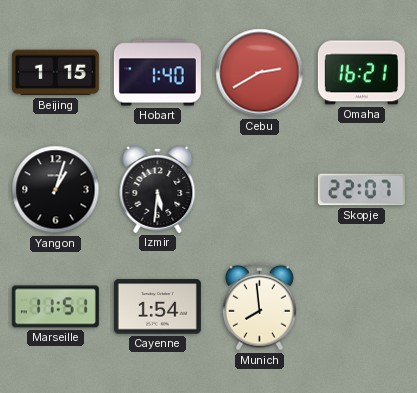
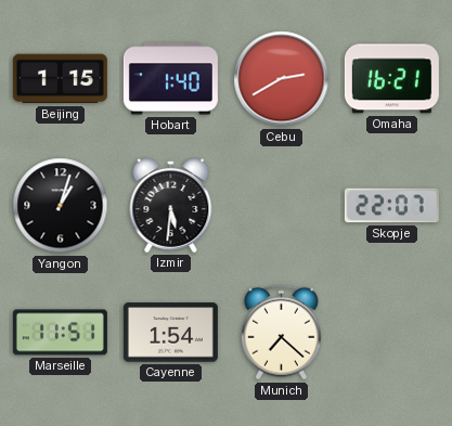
Munich: 7:59 -> 7:22 (281, 333)
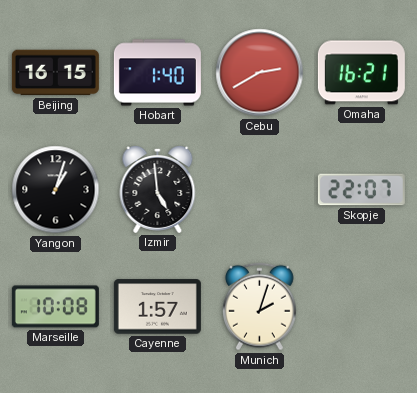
Beijing: 1:15 -> 16:15 (55, 73)
Izmir: 5:31 -> 4:59 (158, 190)
Marseille: 11:51 -> 10:08 (55, 307)
Cayenne: 1:54 -> 1:57 (157, 307)
Munich: 7:22 -> 2:03 (259, 307)
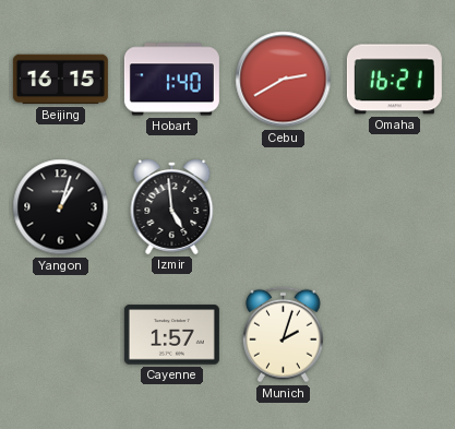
Skopje: 22:07 -> none (361, 190)
Marseille: 10:08 -> none (55, 307)
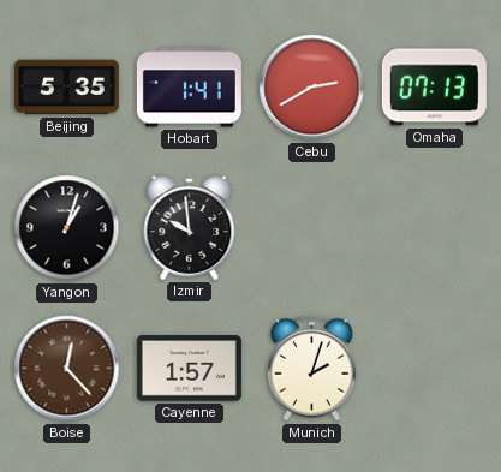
Beijing: 16:15 -> 5:35 (66, 88)
Hobart: 1:40 -> 1:41 (189, 88)
Omaha: 16:21 -> 07:13 (434, 88)
Izmir: 4:59 -> 9:59 (190, 228)
Boise: none -> 12:23 (67, 369)
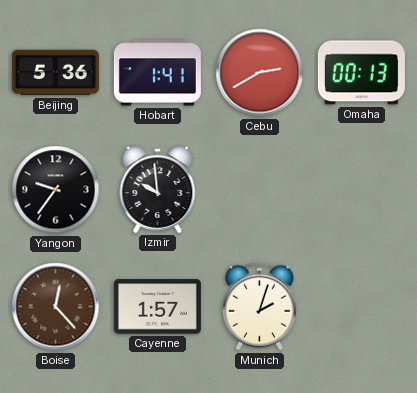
Beijing: 5:35 -> 5:36 (55, 73)
Omaha: 07:13 -> 00:13 (361, 73)
Yangon: 1:03 -> 9:36 (56, 190)
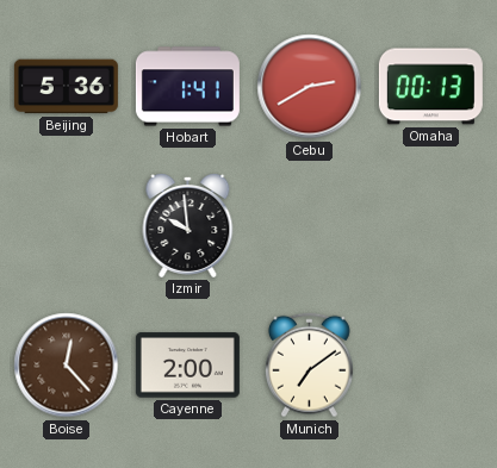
Yangon: 9:36 -> none (56, 190)
Cayenne: 1:57 -> 2:00 (187, 366)
Munich: 2:03 -> 7:09 (309, 366)
